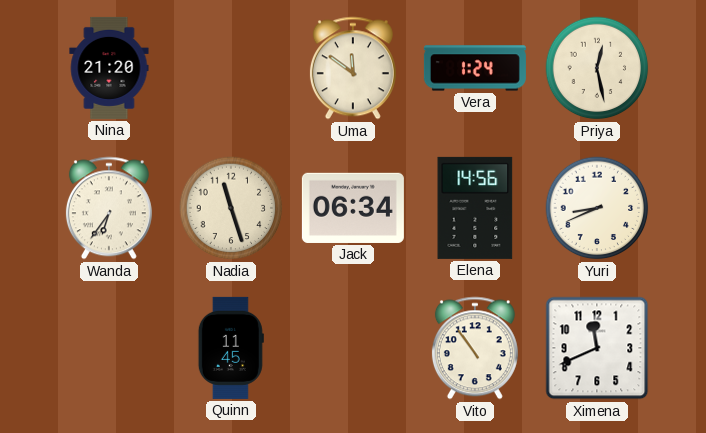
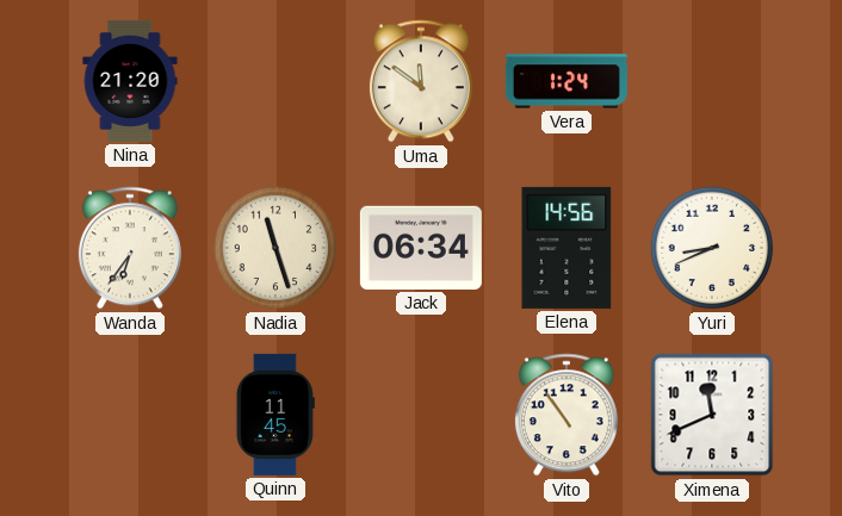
Priya: 12:28 -> none (597, 68)
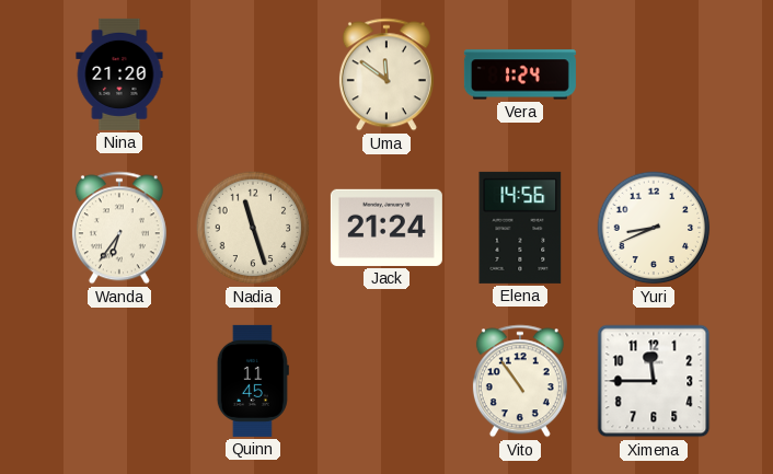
Jack: 06:34 -> 21:24 (386, 228)
Ximena: 11:41 -> 11:45 (654, 381)
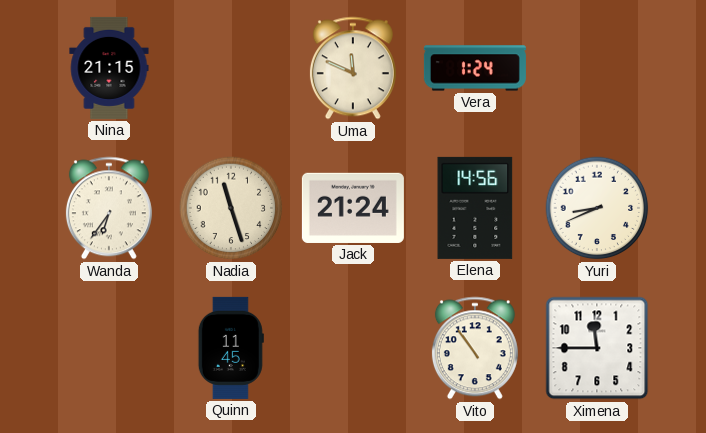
Nina: 21:20 -> 21:15 (109, 68)
Uma: 11:51 -> 11:49 (353, 68)
